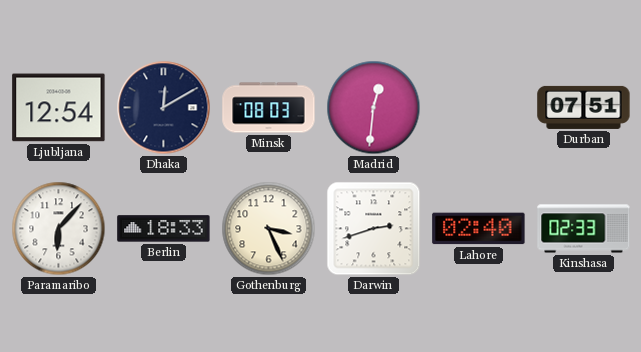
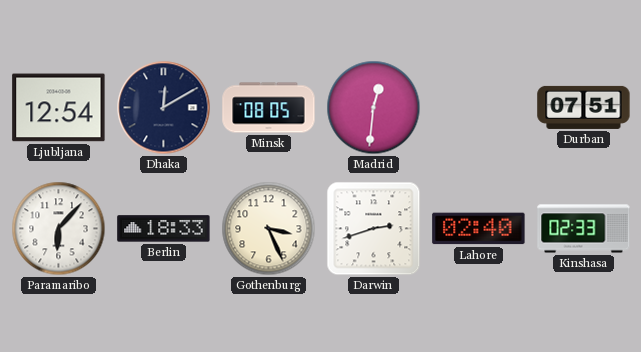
Minsk: 08:03 -> 08:05 (269, 108)
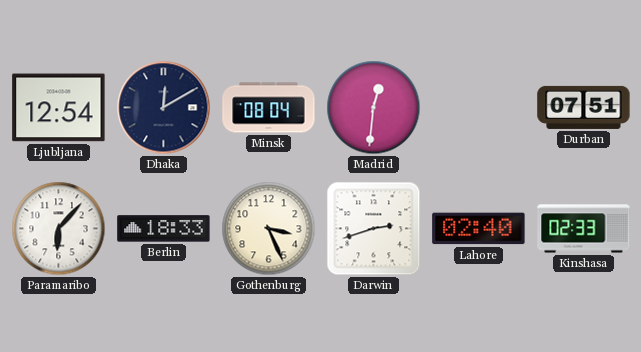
Minsk: 08:05 -> 08:04 (269, 108)
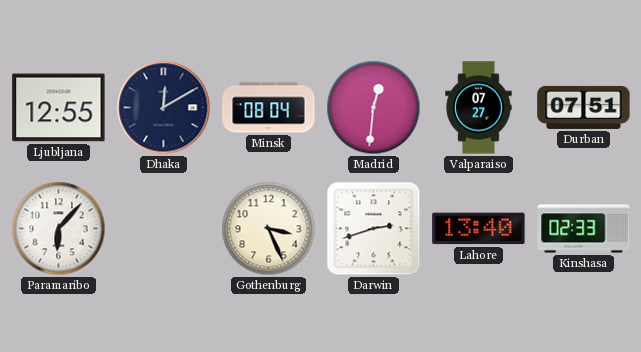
Ljubljana: 12:54 -> 12:55 (59, 108)
Valparaiso: none -> 07:27 (479, 108)
Berlin: 18:33 -> none (164, 229)
Lahore: 02:40 -> 13:40 (479, 229)
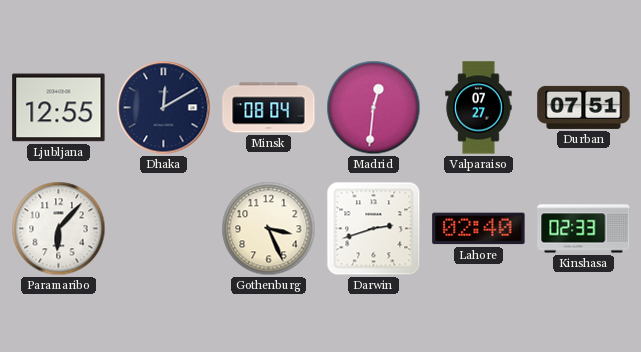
Lahore: 13:40 -> 02:40 (479, 229)
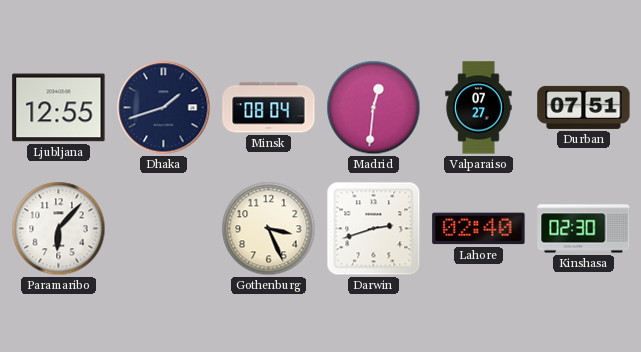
Dhaka: 12:10 -> 1:42 (164, 108)
Kinshasa: 02:33 -> 02:30 (584, 229)
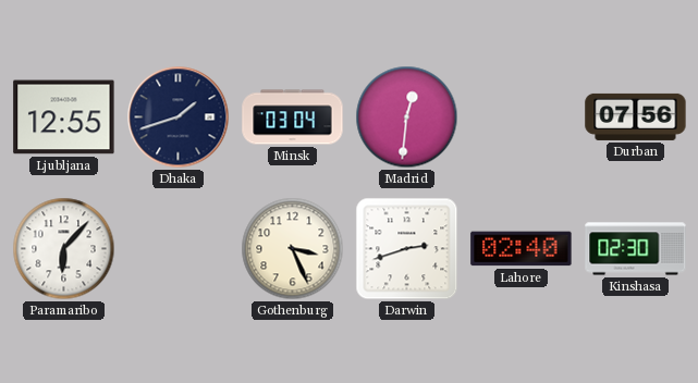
Minsk: 08:04 -> 03:04 (293, 118)
Valparaiso: 07:27 -> none (479, 108)
Durban: 07:51 -> 07:56 (636, 116)
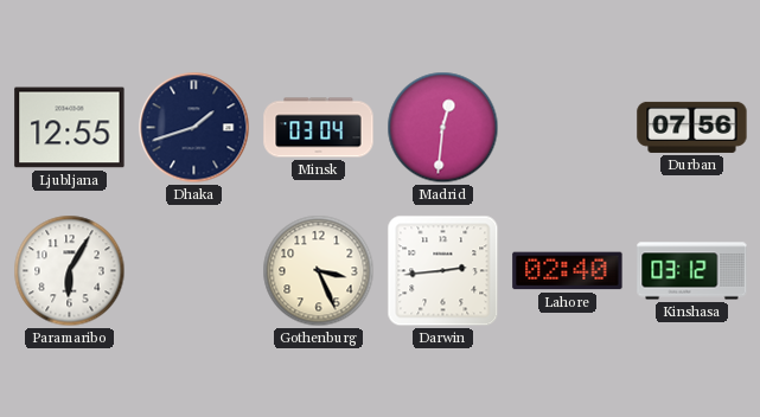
Paramaribo: 6:07 -> 6:05 (70, 271)
Darwin: 2:42 -> 2:44 (443, 271)
Kinshasa: 02:30 -> 03:12 (692, 271)
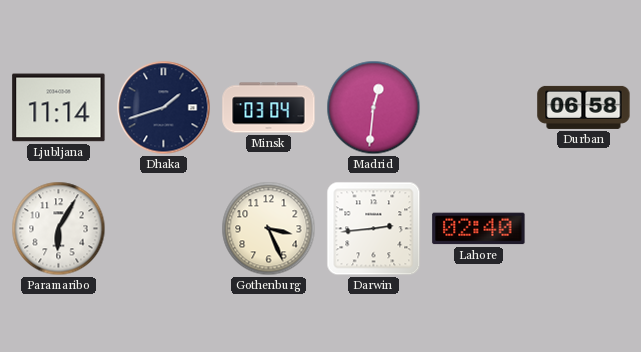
Ljubljana: 12:55 -> 11:14 (59, 108)
Durban: 07:56 -> 06:58 (584, 107)
Kinshasa: 03:12 -> none (692, 271)
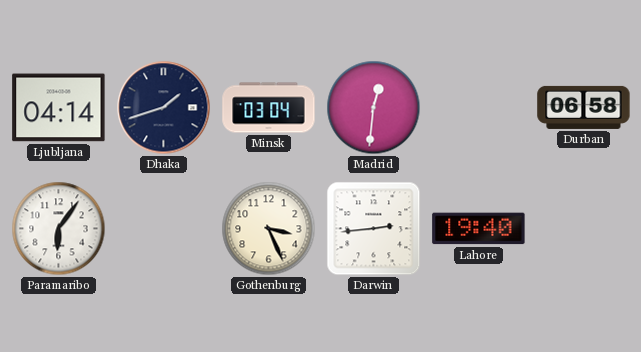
Ljubljana: 11:14 -> 04:14 (59, 108)
Paramaribo: 6:05 -> 6:06 (59, 229)
Lahore: 02:40 -> 19:40 (479, 229)
